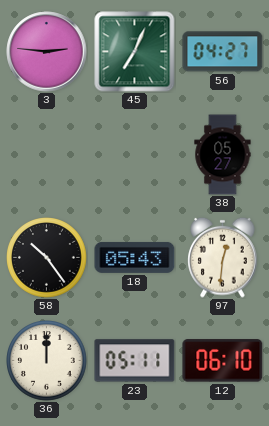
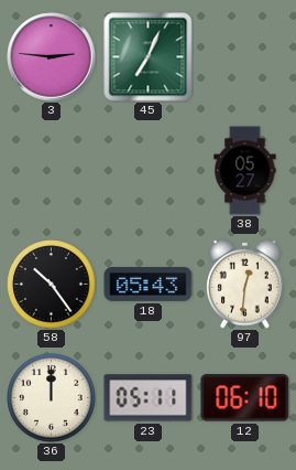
56: 04:27 -> none (223, 52)
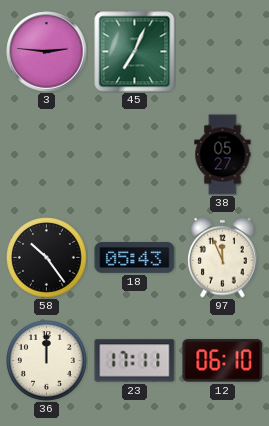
97: 12:31 -> 11:56 (223, 257)
23: 05:11 -> 17:11 (135, 361)
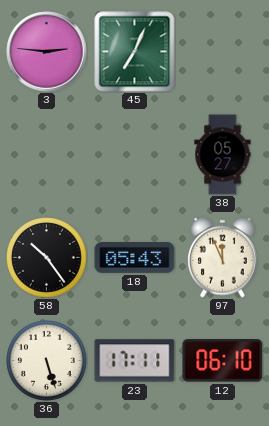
36: 12:00 -> 5:27 (47, 361)
